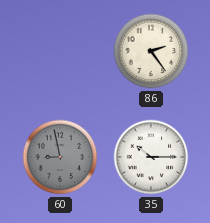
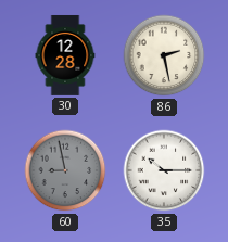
30: none -> 12:28 (65, 55)
86: 2:24 -> 2:28 (164, 55)
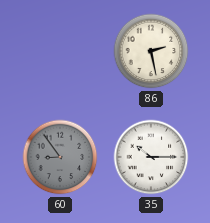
30: 12:28 -> none (65, 55)
60: 8:58 -> 8:54 (60, 157)
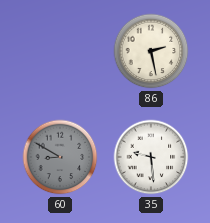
60: 8:54 -> 8:50 (60, 157)
35: 10:15 -> 9:29 (151, 157)
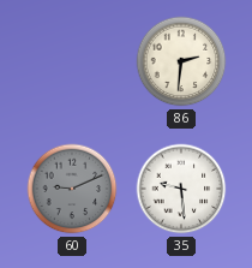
86: 2:28 -> 2:31 (181, 61)
60: 8:50 -> 9:11 (72, 189)
